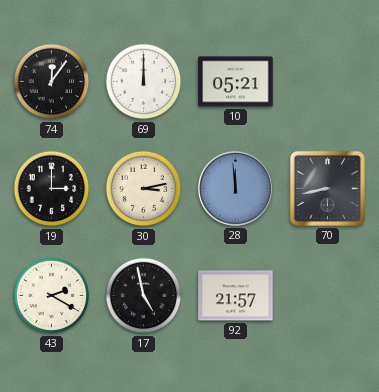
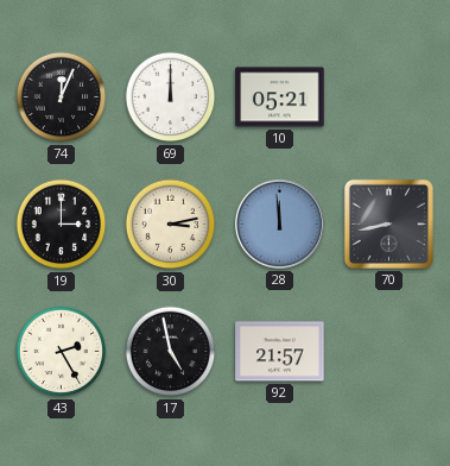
74: 12:06 -> 12:04 (62, 97)
43: 2:20 -> 2:25 (62, 352)
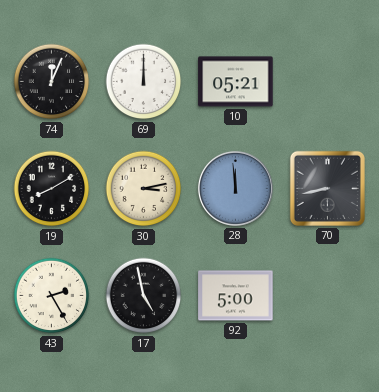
19: 3:00 -> 8:10 (52, 189)
92: 21:57 -> 5:00 (236, 296)
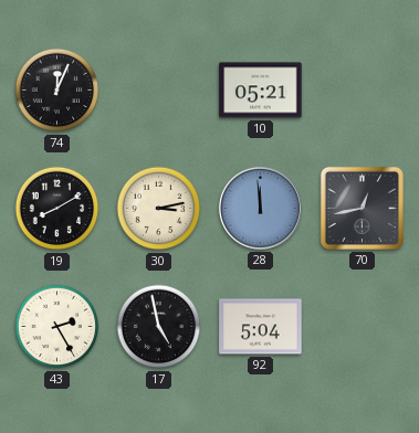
69: 12:00 -> none (144, 82)
70: 8:43 -> 12:43 (362, 208)
92: 5:00 -> 5:04 (261, 327)
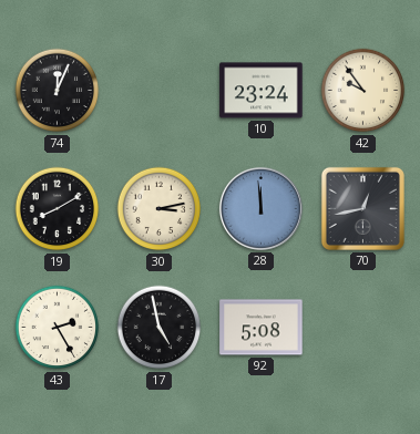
10: 05:21 -> 23:24 (262, 91)
42: none -> 9:54 (363, 91)
92: 5:04 -> 5:08 (262, 328)
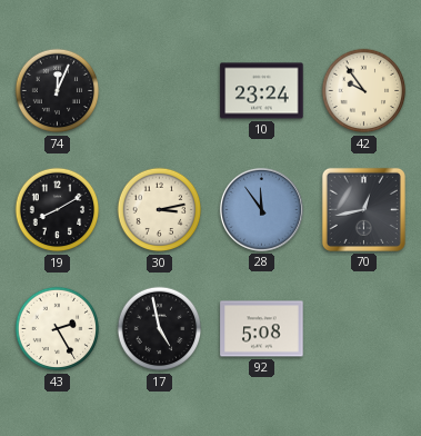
28: 11:59 -> 11:54 (261, 209)
